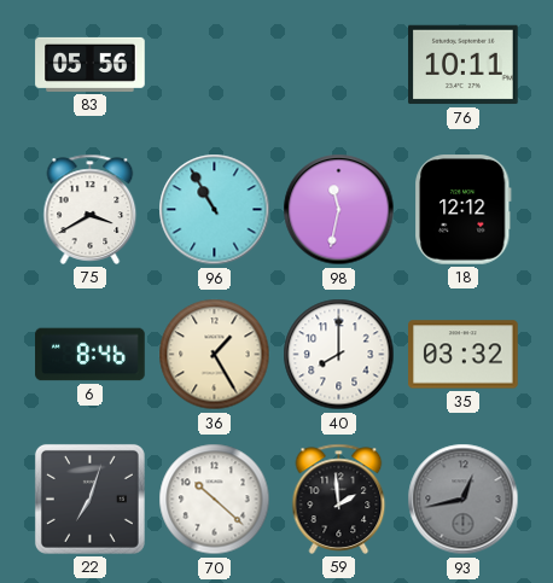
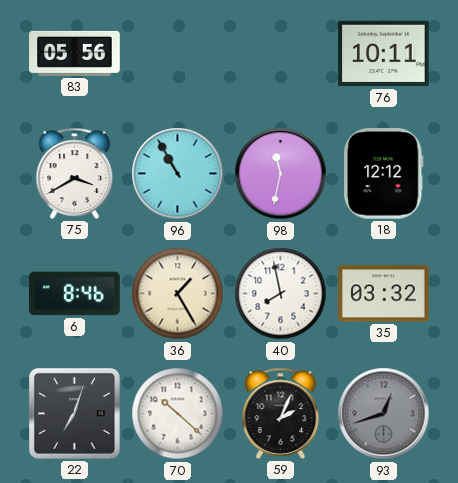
40: 8:00 -> 7:58 (281, 294)
59: 1:59 -> 2:04 (281, 413)
93: 12:43 -> 12:42 (384, 414)
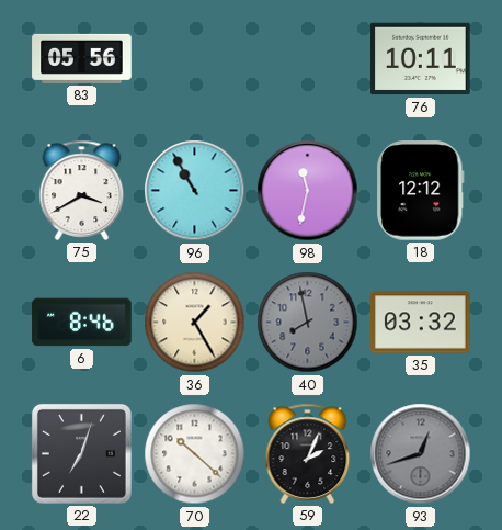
40 dial: white -> grey (308, 323)
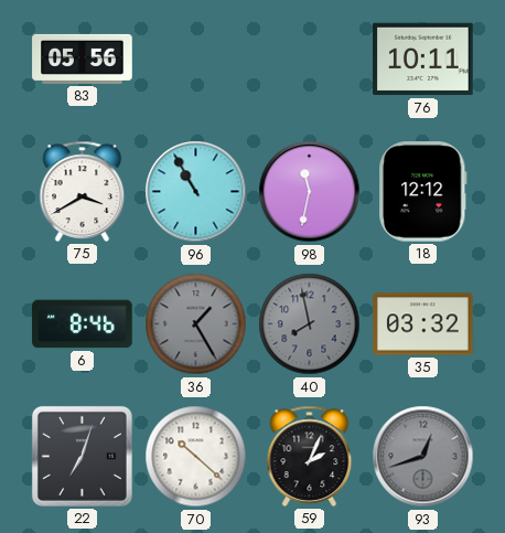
36 dial: cream -> grey (196, 324)
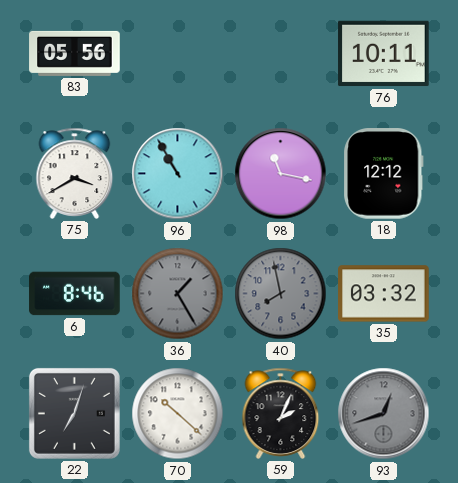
98: 11:32 -> 11:17 (281, 174)
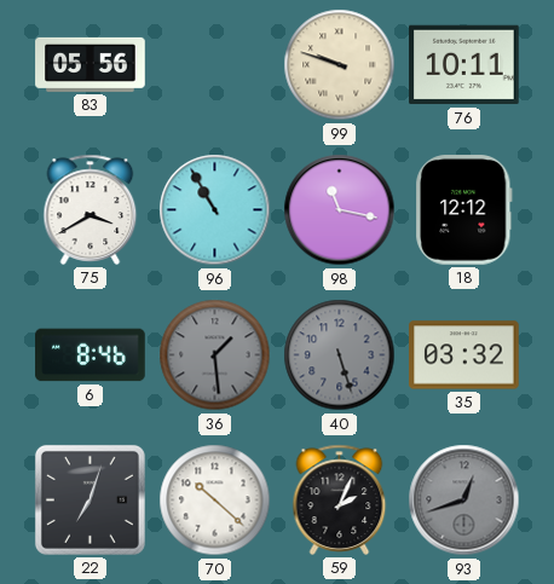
99: none -> 9:48 (340, 65)
36: 1:25 -> 1:29 (215, 355)
40: 7:58 -> 5:27 (340, 355)
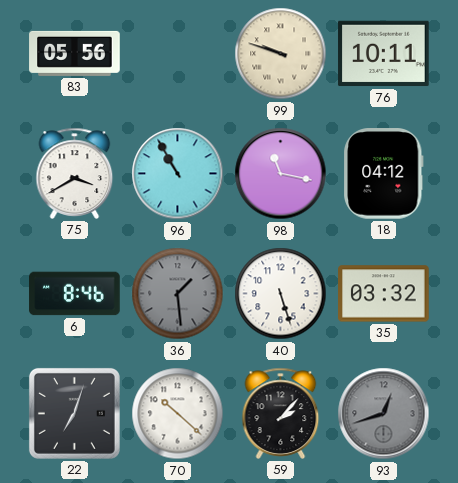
18: 12:12 -> 04:12 (384, 174)
40 dial: grey -> white (281, 294)
59: 2:04 -> 2:07 (281, 413)
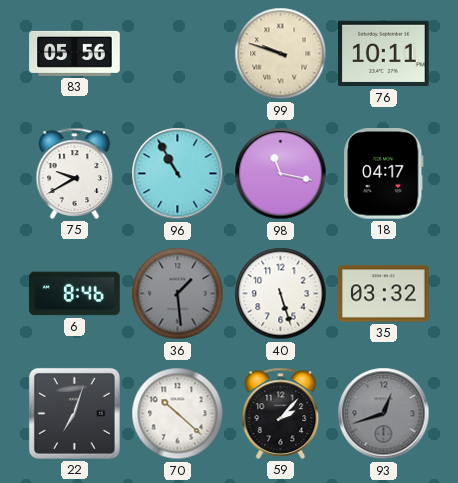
75: 3:40 -> 9:40 (75, 173)
18: 04:12 -> 04:17 (384, 174)
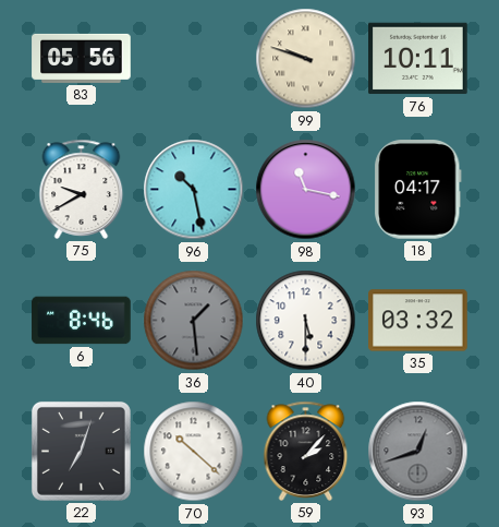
96: 10:55 -> 10:28 (194, 190)
40: 5:27 -> 5:30 (306, 321)
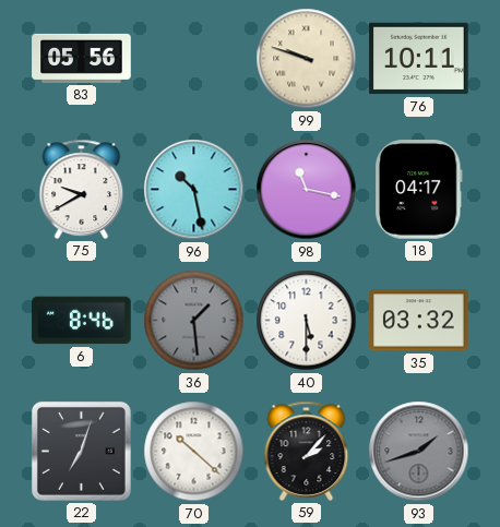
93: 12:42 -> 1:42 (419, 452)
